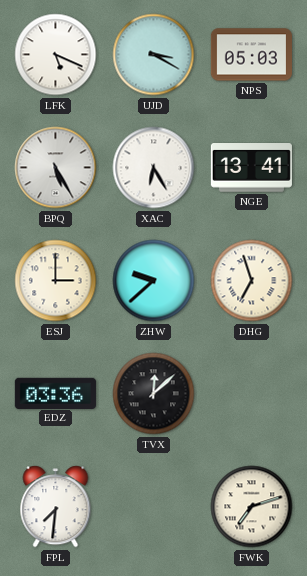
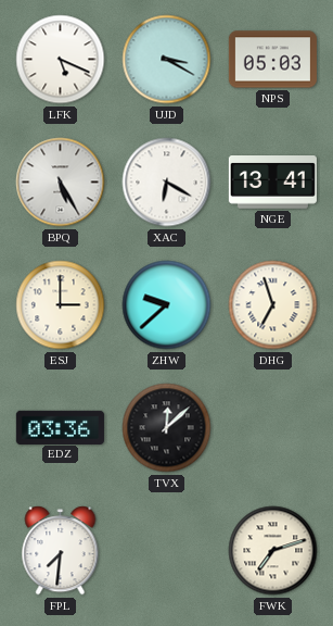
XAC: 6:25 -> 6:20 (167, 183)
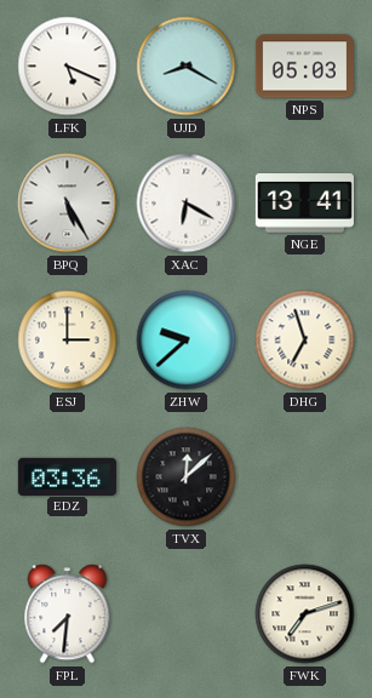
UJD: 3:20 -> 8:20 (187, 67)
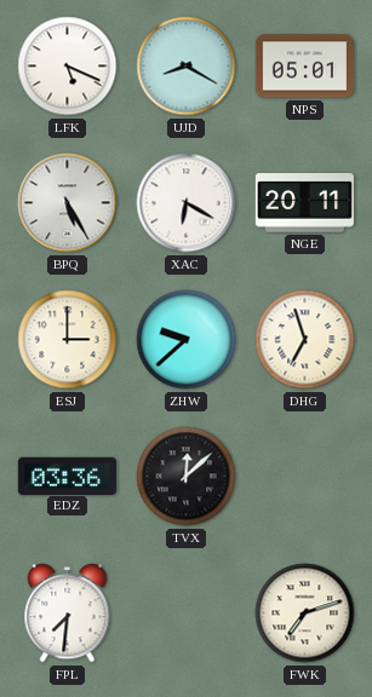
NPS: 05:03 -> 05:01 (304, 67)
NGE: 13:41 -> 20:11 (304, 203)
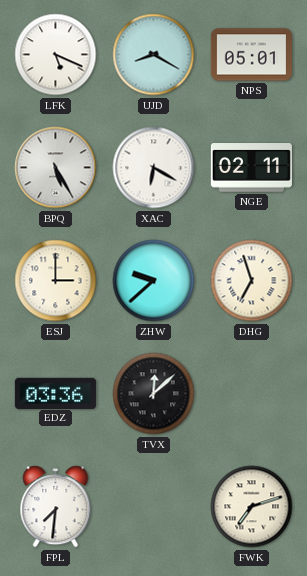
NGE: 20:11 -> 02:11 (251, 168)
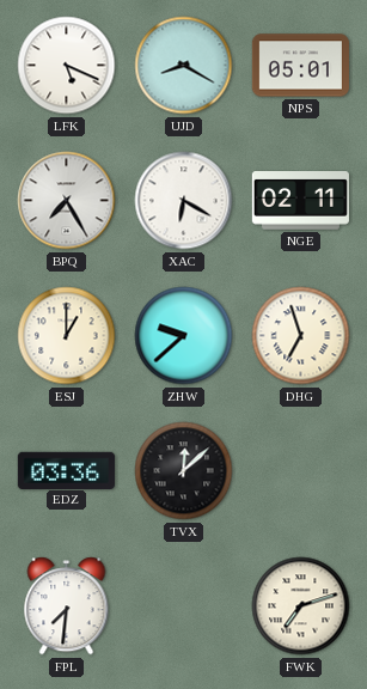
BPQ: 5:25 -> 7:25 (67, 201)
ESJ: 3:00 -> 1:00 (67, 336)
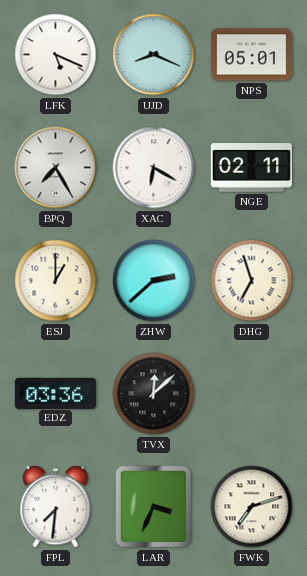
UJD: 8:20 -> 8:19 (154, 55)
ZHW: 9:38 -> 2:38 (154, 281)
LAR: none -> 3:34 (154, 507)
